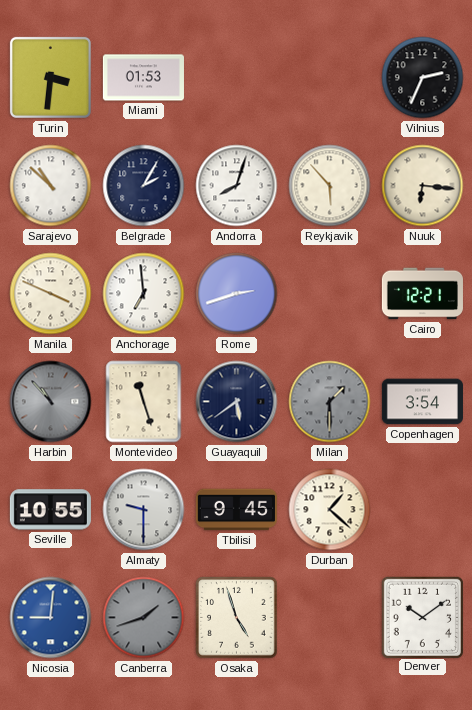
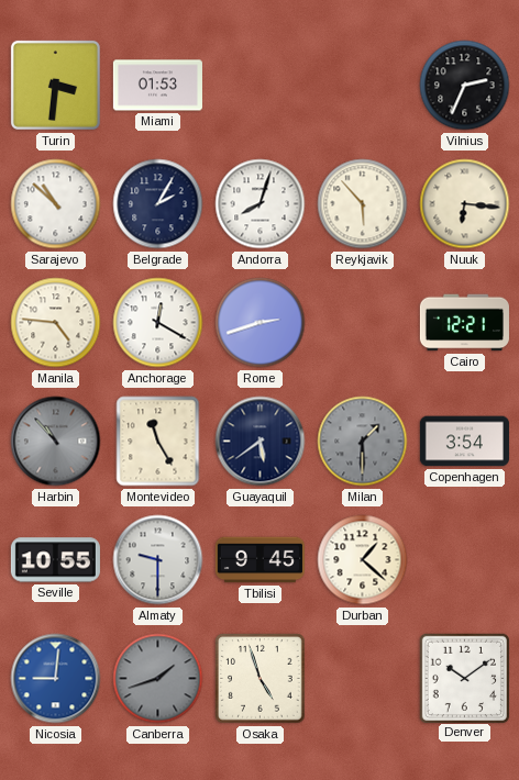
Manila: 3:49 -> 4:46 (56, 323)
Anchorage: 6:59 -> 12:20 (158, 323)
Montevideo: 11:27 -> 11:25 (158, 442)
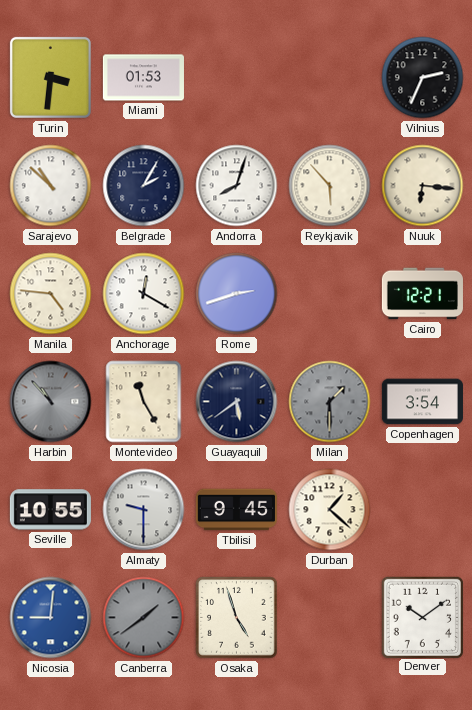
Canberra: 1:42 -> 1:39 (144, 618)
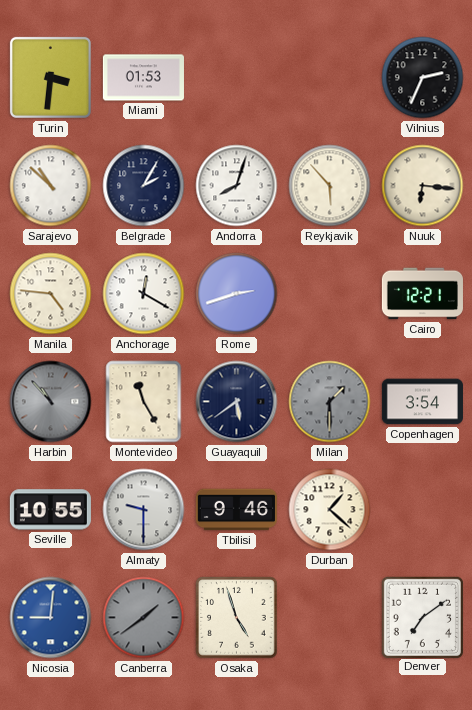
Tbilisi: 9:45 -> 9:46 (236, 510)
Denver: 10:09 -> 7:09 (422, 617)
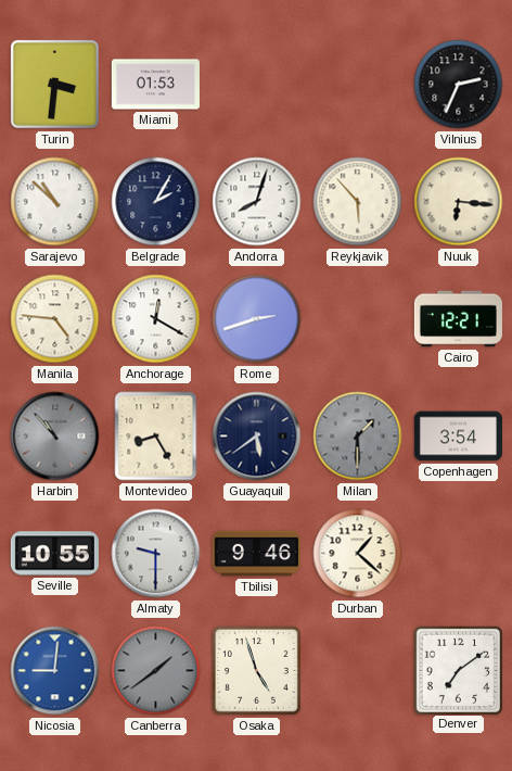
Montevideo: 11:25 -> 8:25 (156, 437)
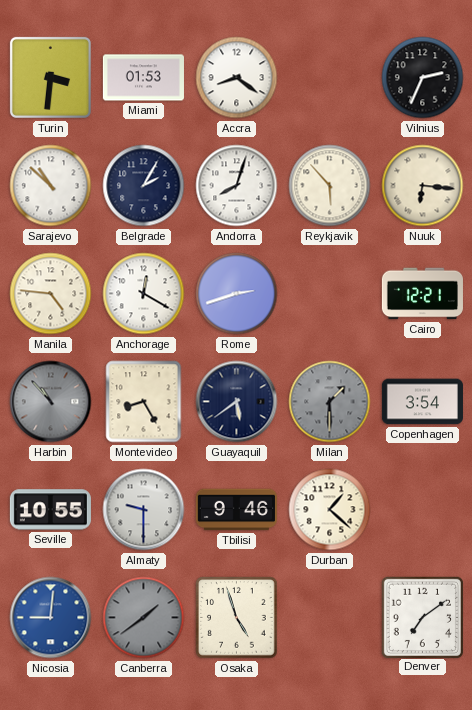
Accra: none -> 8:21 (237, 78)
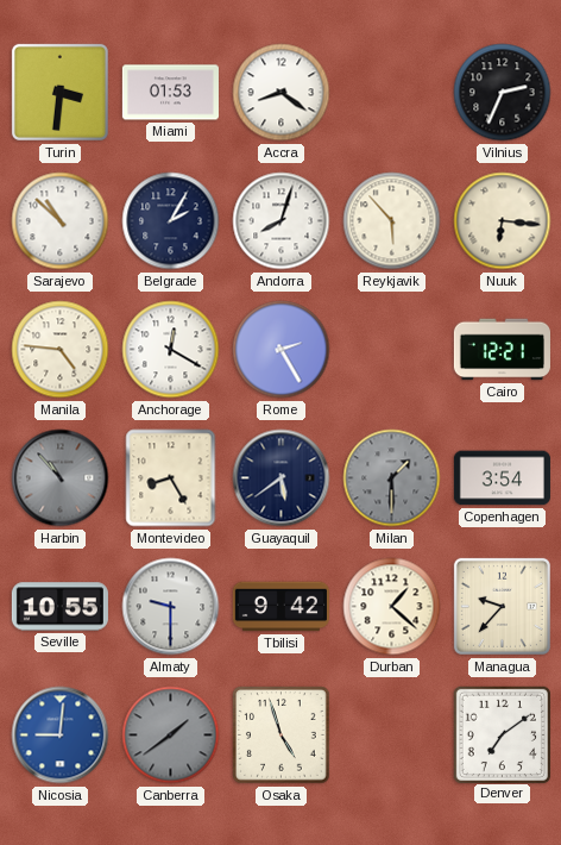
Rome: 2:42 -> 2:25 (282, 350)
Tbilisi: 9:46 -> 9:42 (280, 607)
Managua: none -> 9:37 (502, 606)
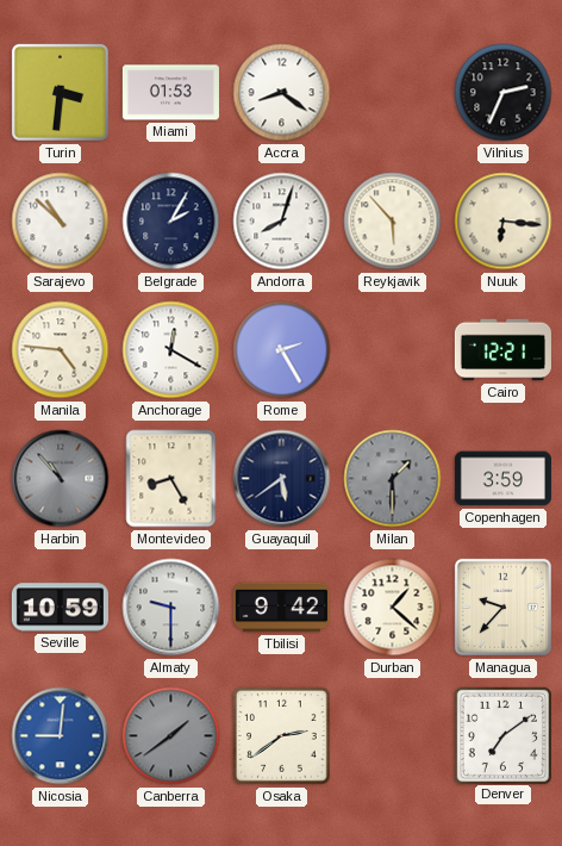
Copenhagen: 3:54 -> 3:59 (502, 479)
Seville: 10:55 -> 10:59 (60, 608)
Osaka: 4:57 -> 2:39 (282, 736)
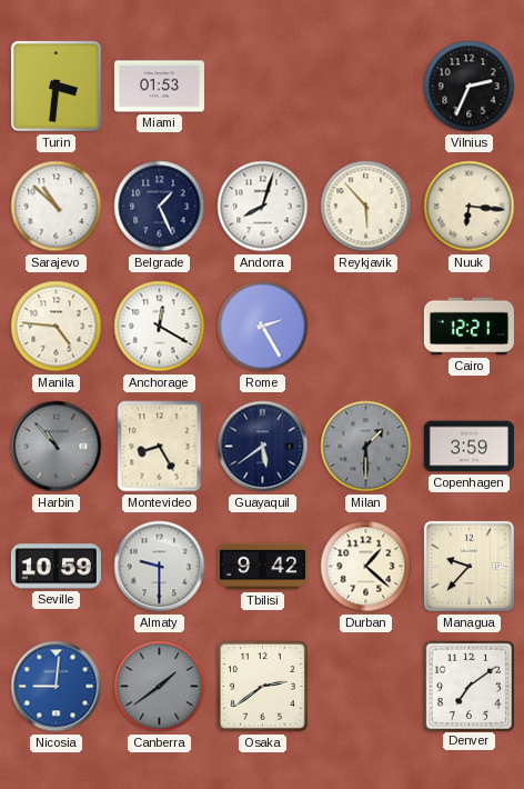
Accra: 8:21 -> none (282, 93)
Belgrade: 2:05 -> 1:26 (160, 207)
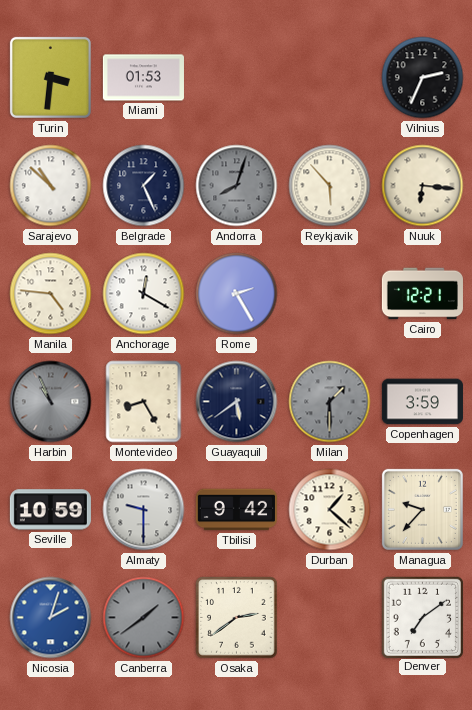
Andorra dial: white -> grey (237, 186)
Harbin: 10:53 -> 10:56 (51, 402)
Nicosia: 9:01 -> 2:03 (51, 618)
